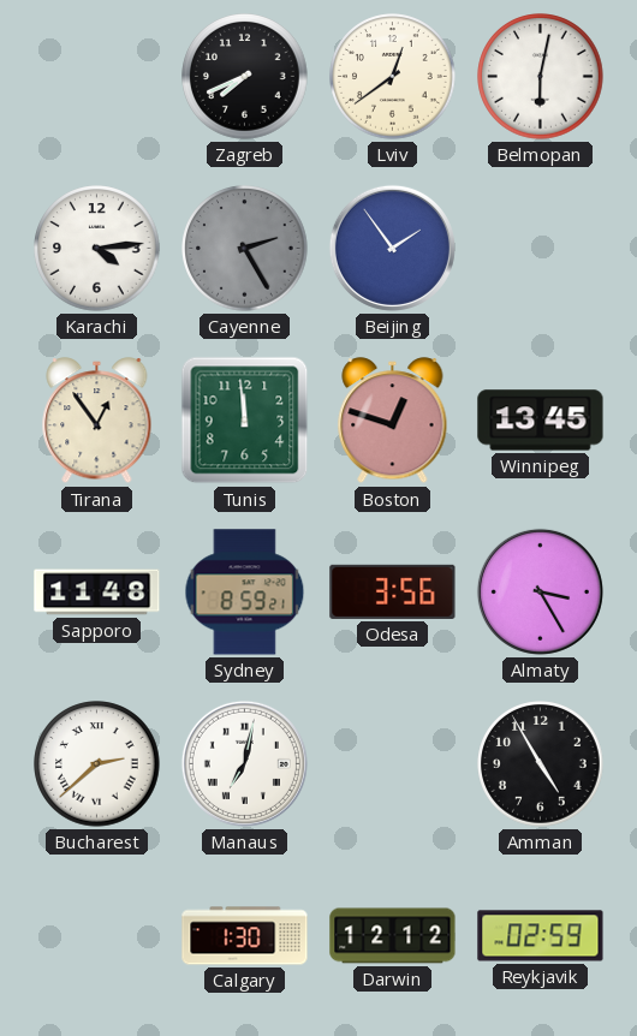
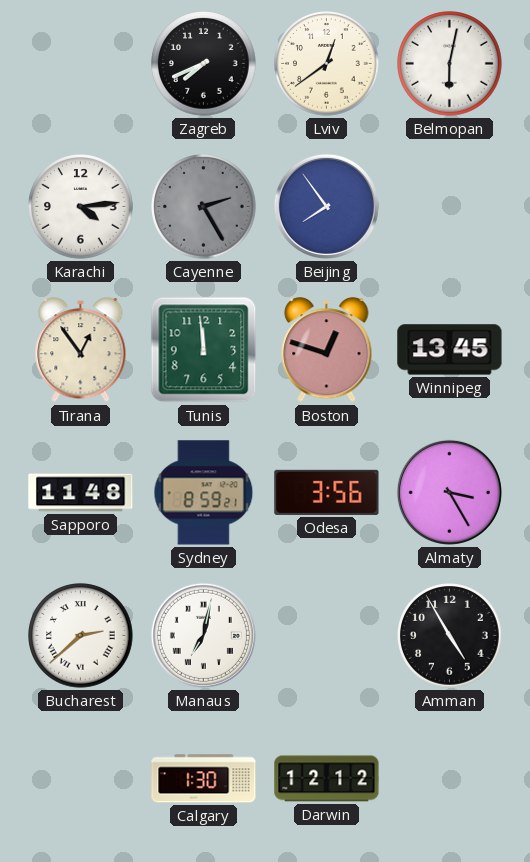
Beijing: 1:54 -> 7:54 (326, 206)
Reykjavik: 02:59 -> none (541, 936)
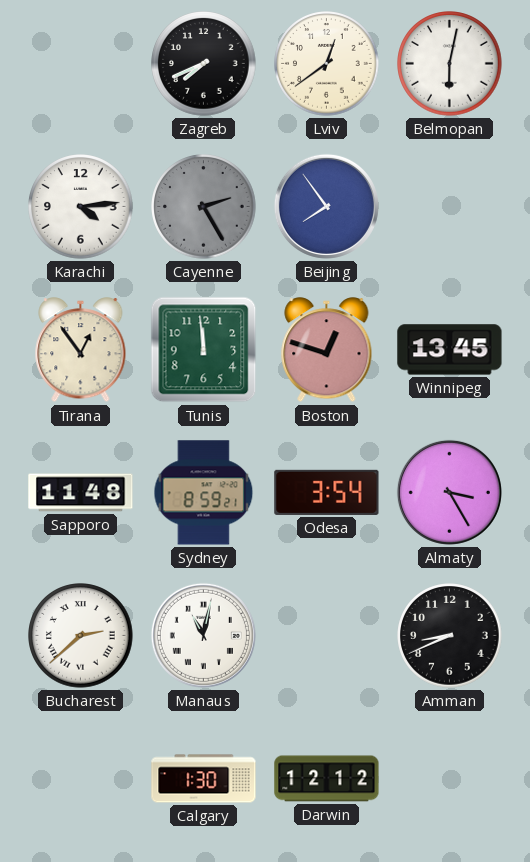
Odesa: 3:56 -> 3:54 (327, 492)
Manaus: 7:02 -> 11:02 (203, 635)
Amman: 4:55 -> 8:41 (450, 636)
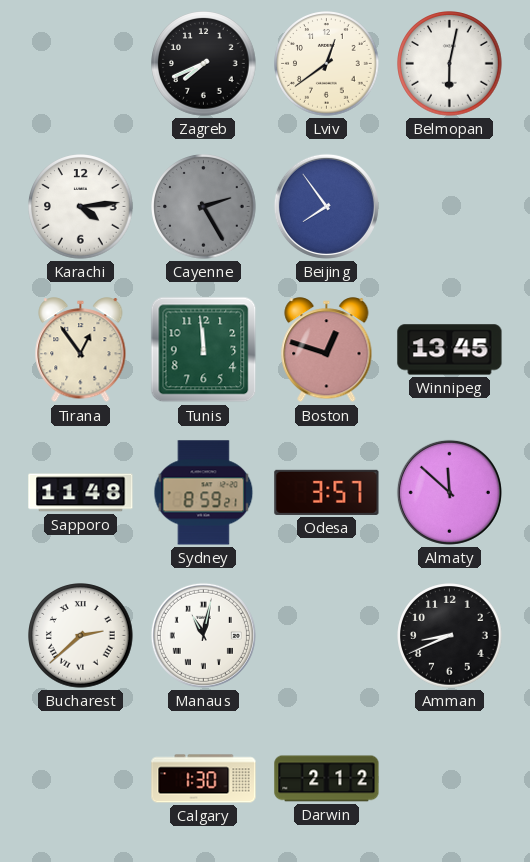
Odesa: 3:54 -> 3:57 (327, 492)
Almaty: 3:25 -> 11:52 (449, 492)
Darwin: 12:12 -> 2:12 (327, 779)
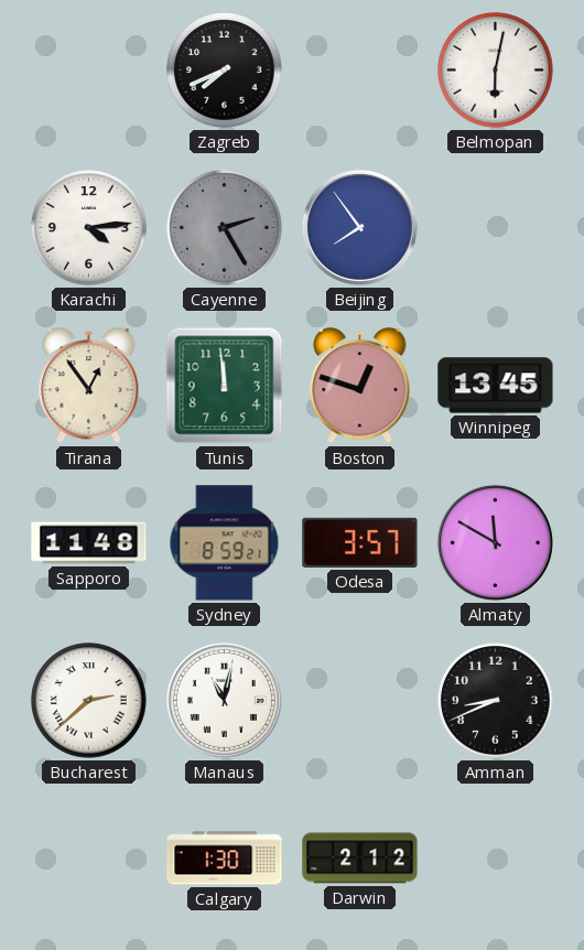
Lviv: 12:39 -> none (327, 64)
Almaty: 11:52 -> 11:50 (495, 542)
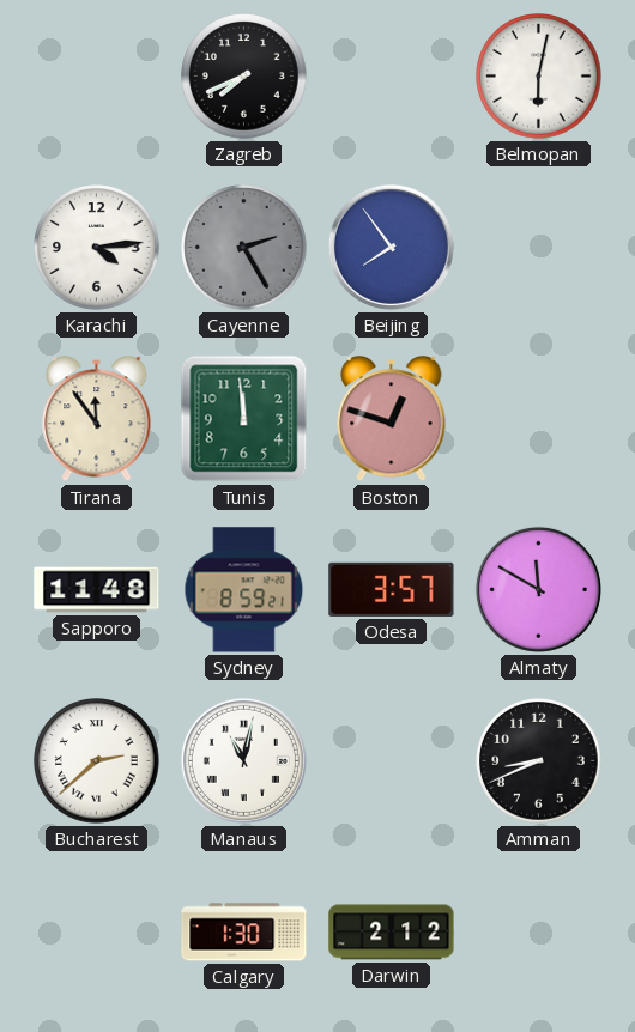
Tirana: 12:54 -> 11:54 (97, 419)
Winnipeg: 13:45 -> none (496, 386)
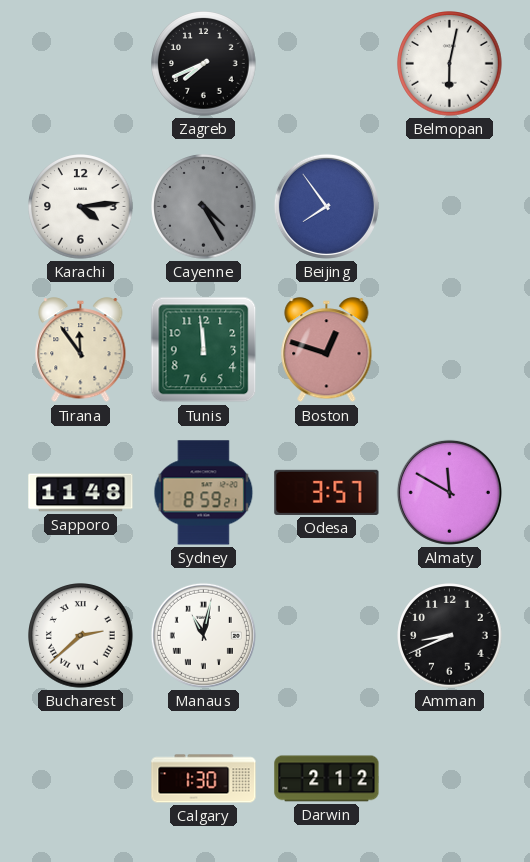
Cayenne: 2:25 -> 4:25 (204, 207)
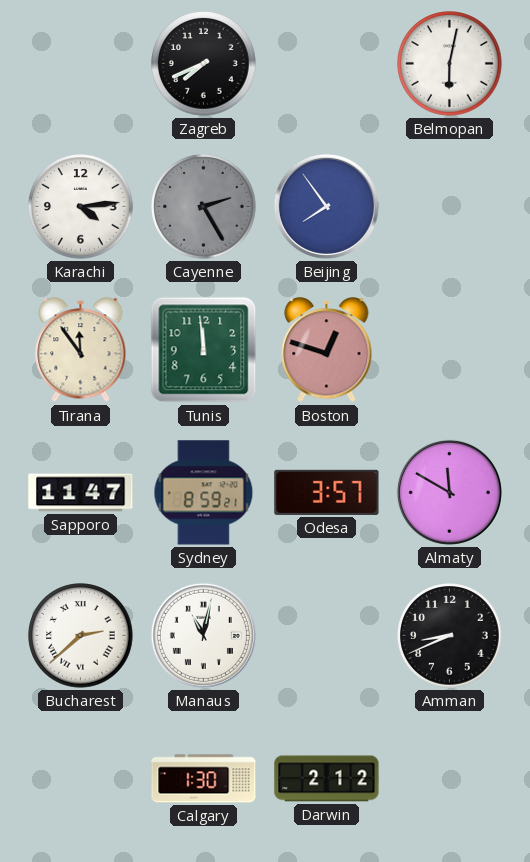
Cayenne: 4:25 -> 2:25 (204, 207)
Sapporo: 11:48 -> 11:47 (81, 493)
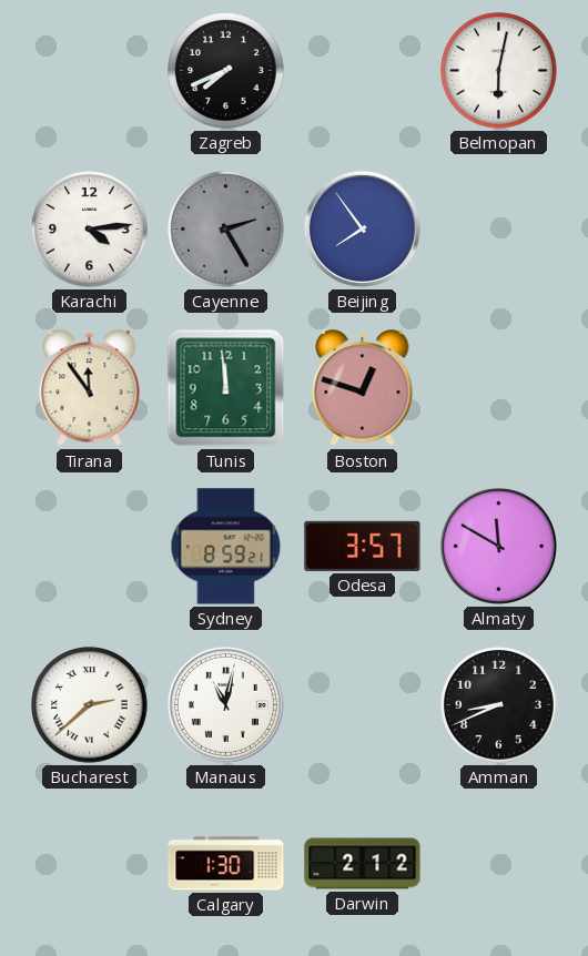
Sapporo: 11:47 -> none (81, 493)
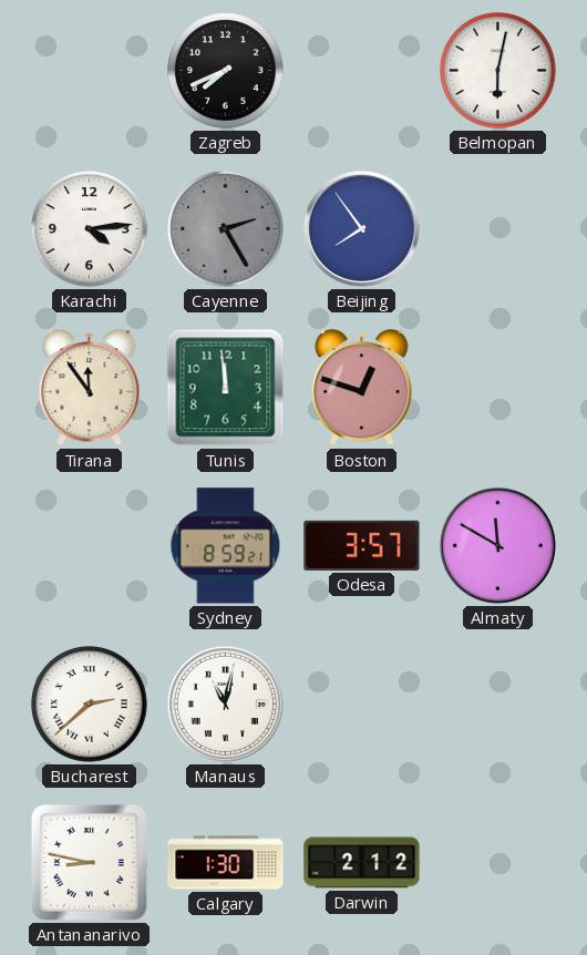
Amman: 8:41 -> none (499, 705)
Antananarivo: none -> 8:47 (89, 862)
